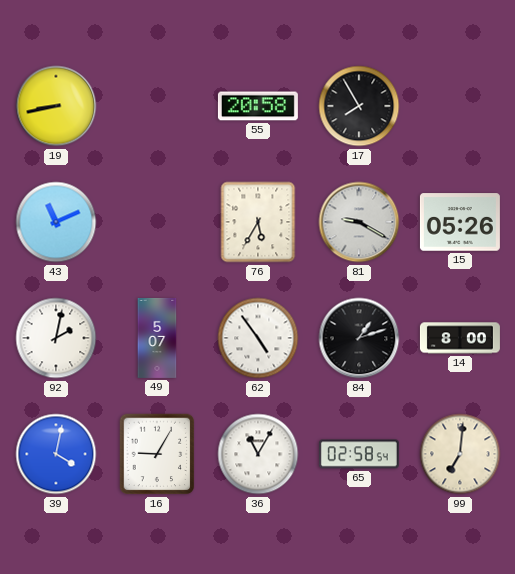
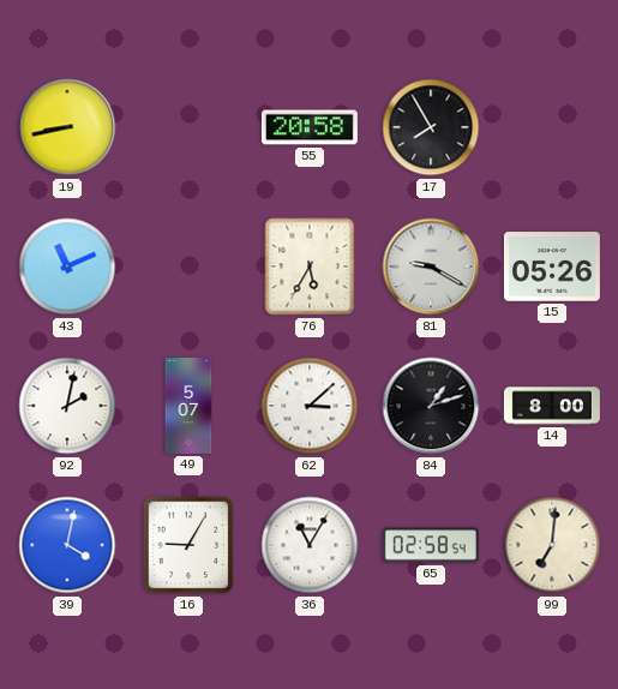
62: 4:54 -> 3:08 (310, 406)
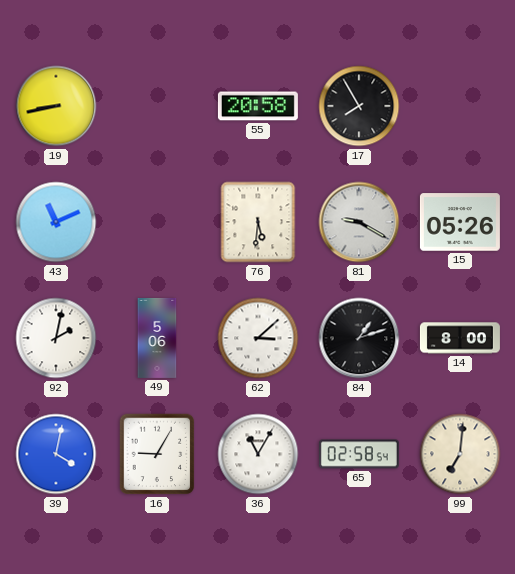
76: 5:35 -> 5:31 (258, 222)
49: 5:07 -> 5:06 (157, 338)
